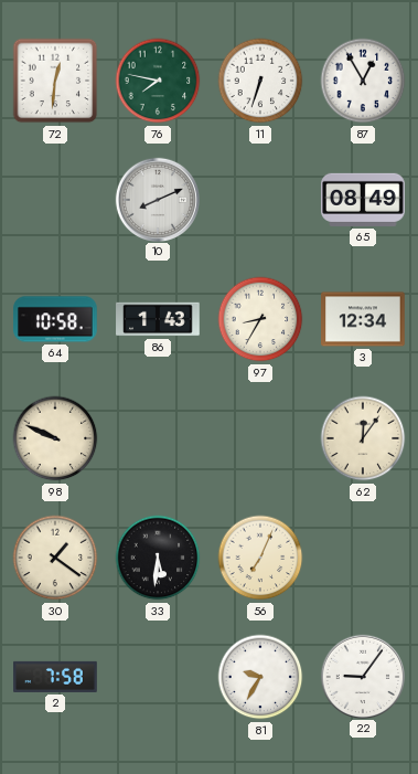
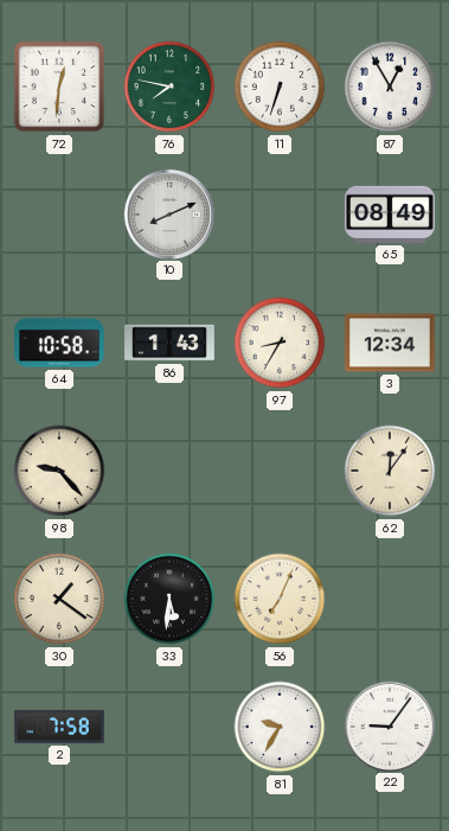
98: 9:49 -> 9:23 (59, 471)
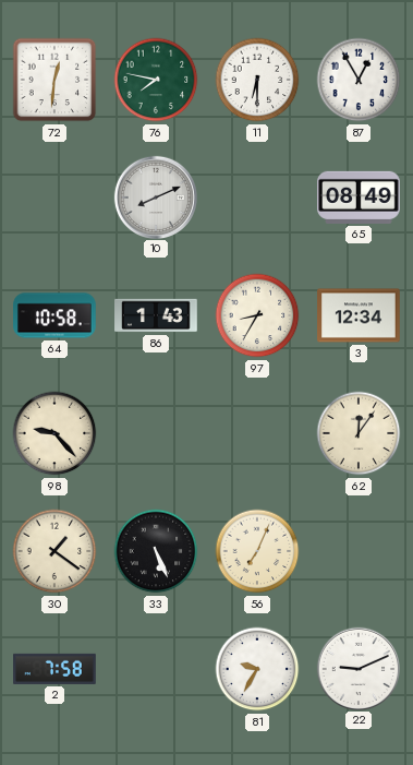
11: 6:33 -> 6:30 (257, 80)
33: 5:31 -> 5:26 (156, 551)
22: 9:06 -> 9:11 (357, 668)
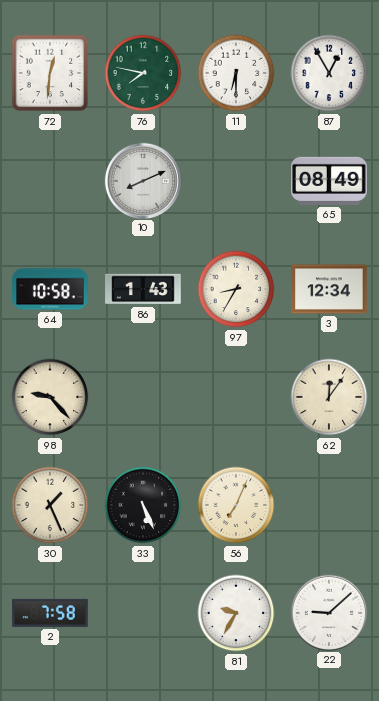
30: 1:21 -> 1:26 (50, 505)
22: 9:11 -> 9:08 (328, 612)
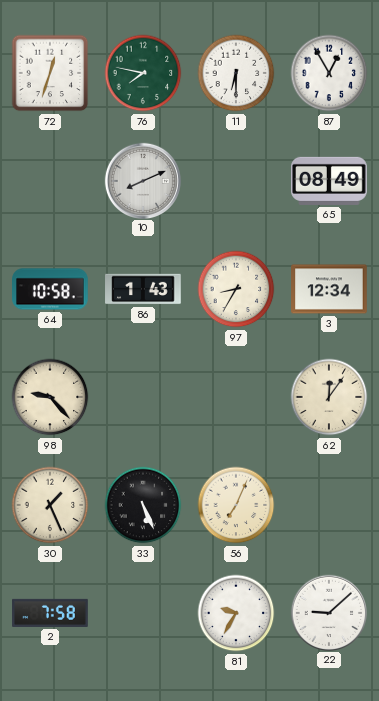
72: 12:31 -> 12:33 (50, 73)
